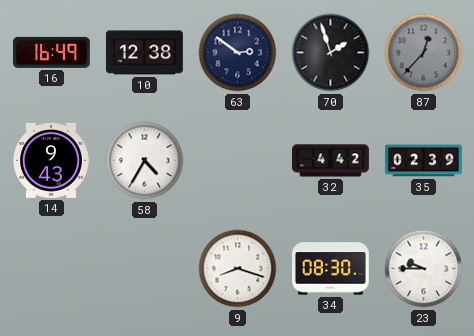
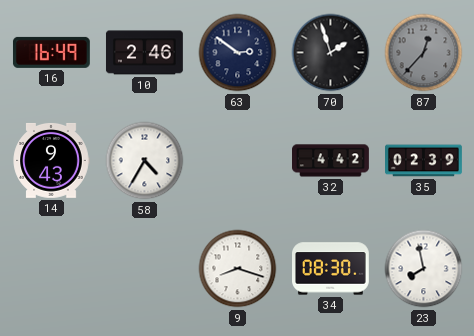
10: 12:38 -> 2:46 (144, 53)
23: 9:45 -> 7:58 (424, 269)
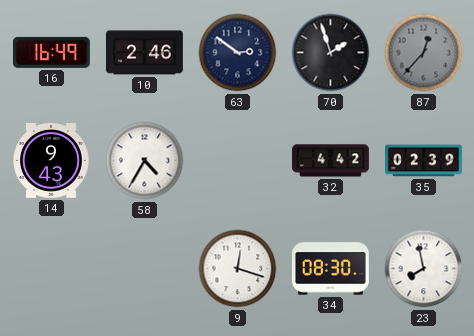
9: 8:18 -> 12:18 (238, 269)
